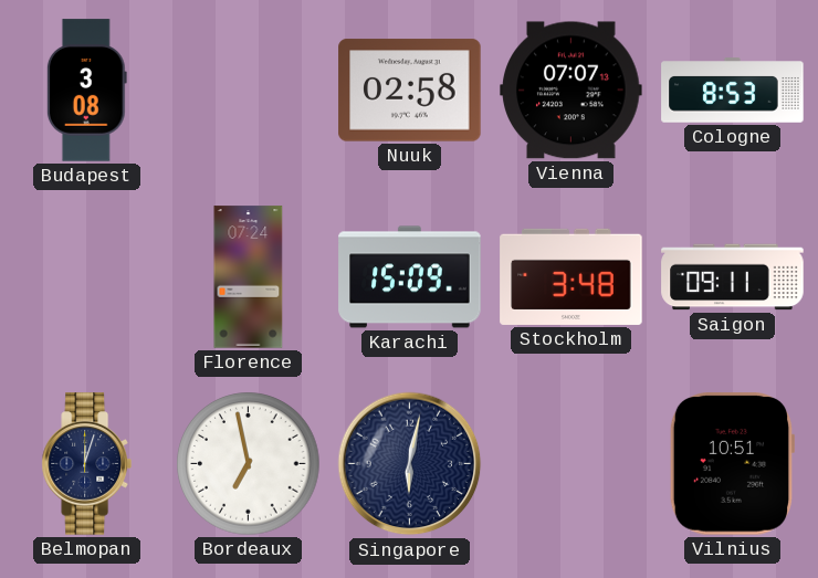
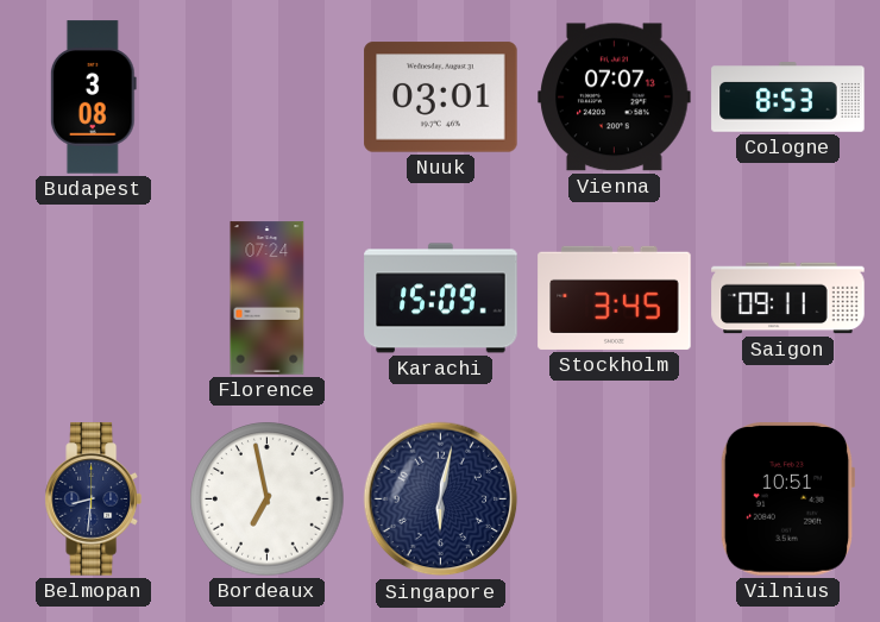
Nuuk: 02:58 -> 03:01 (441, 98)
Stockholm: 3:48 -> 3:45 (615, 297)
Belmopan: 12:03 -> 8:31 (93, 500)
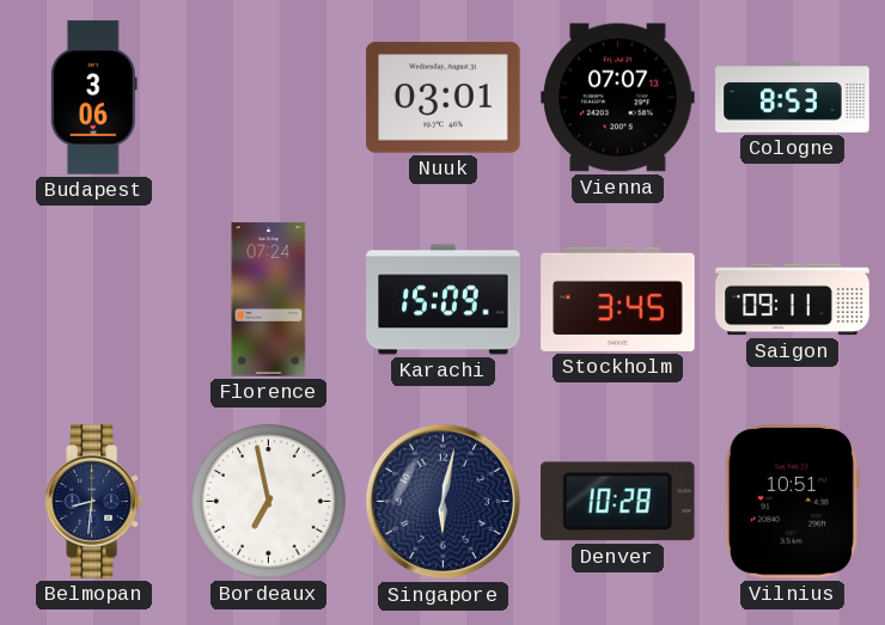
Budapest: 3:08 -> 3:06 (93, 98)
Denver: none -> 10:28 (617, 502)
